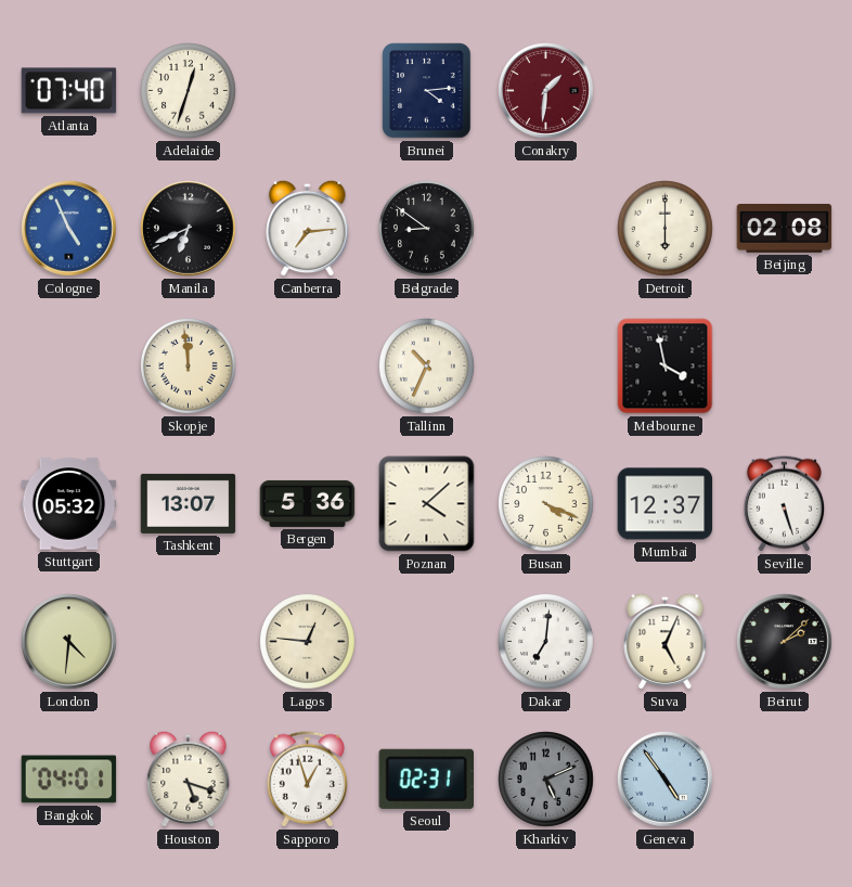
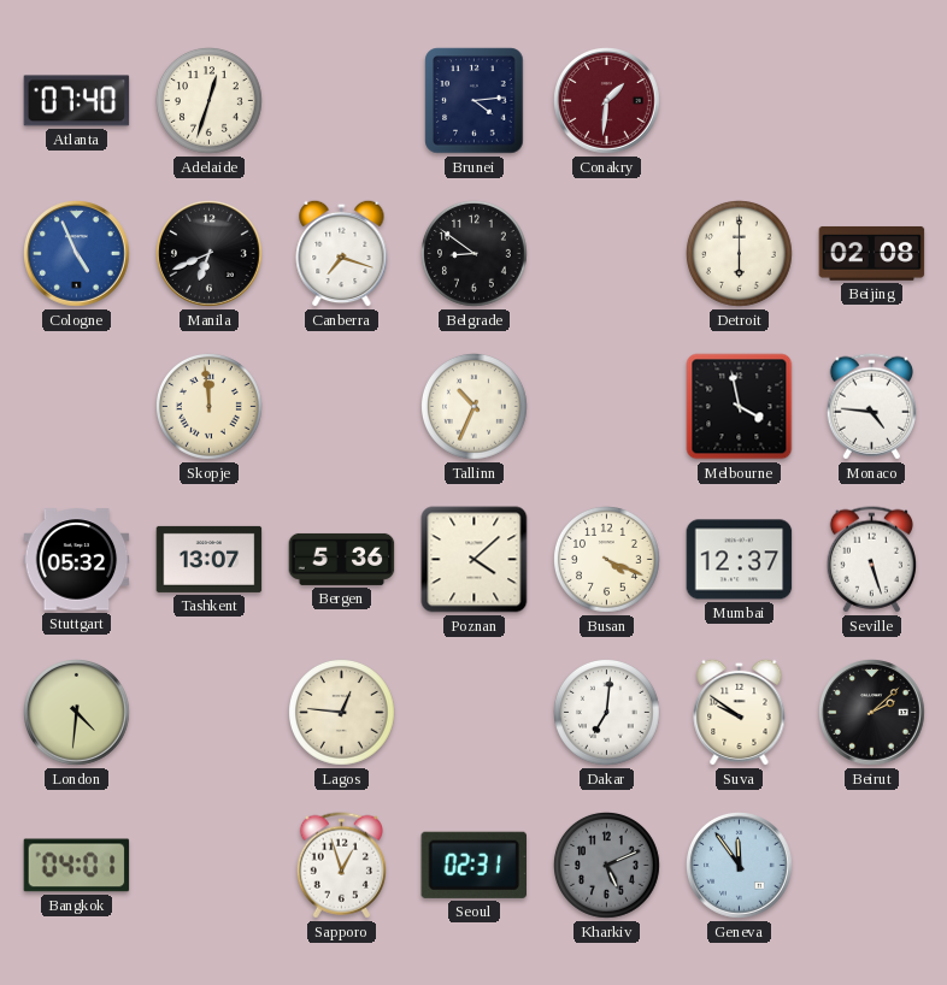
Canberra: 7:14 -> 7:18 (342, 253)
Monaco: none -> 4:46 (871, 407)
Suva: 5:04 -> 9:51 (740, 712)
Houston: 5:18 -> none (189, 779)
Geneva: 4:54 -> 11:54 (740, 866)
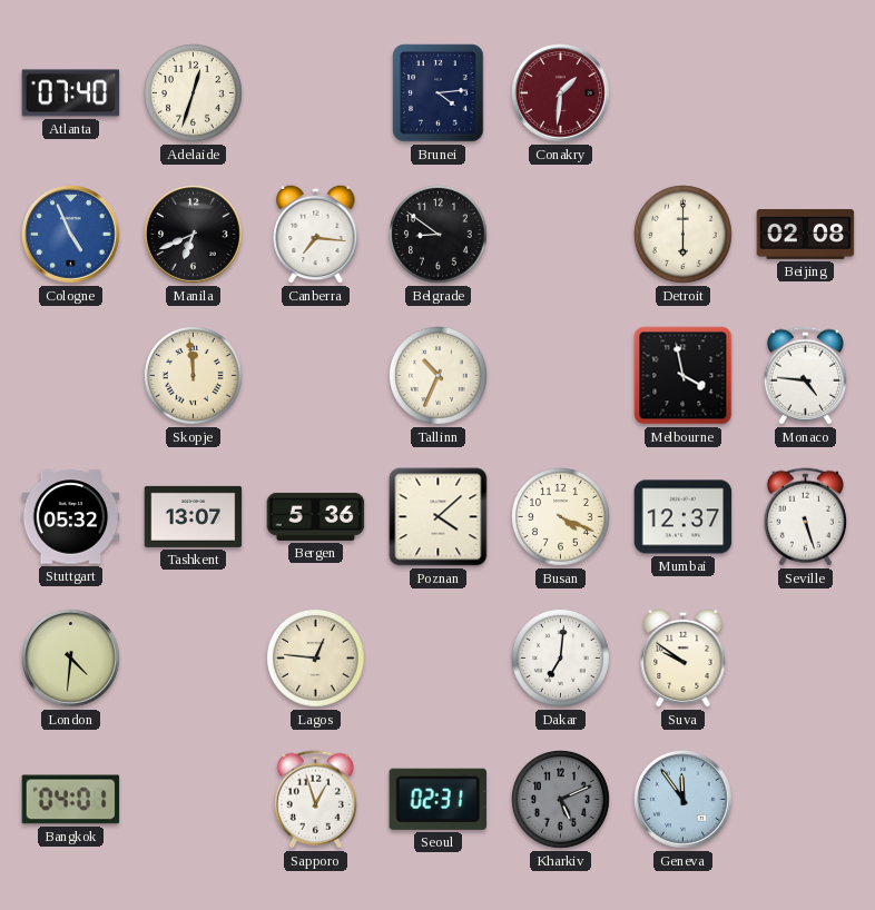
Canberra: 7:18 -> 7:16 (316, 234)
Beirut: 2:08 -> none (872, 713)
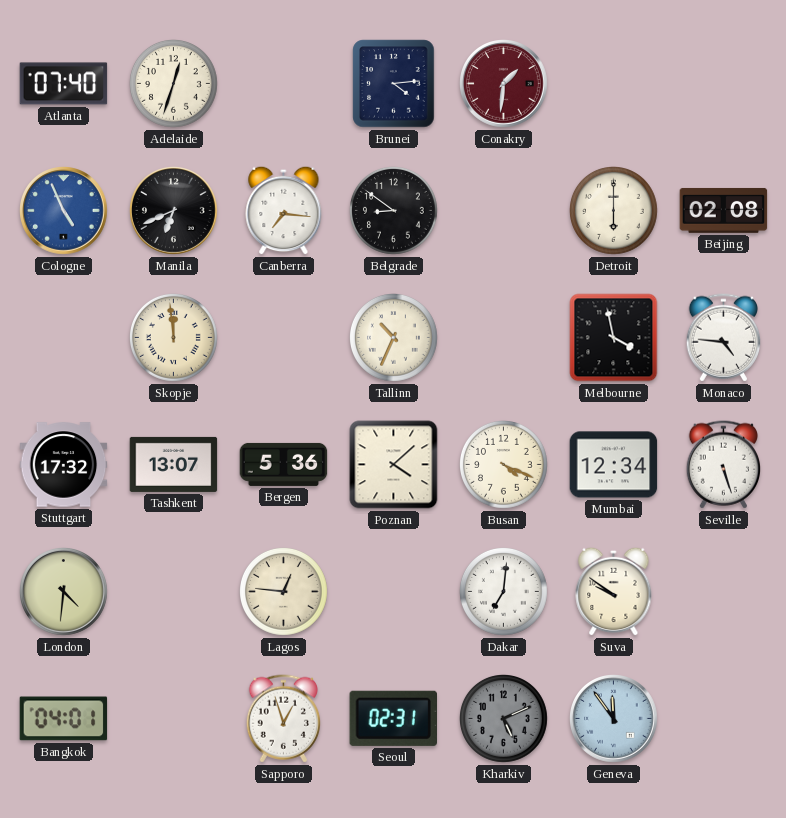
Stuttgart: 05:32 -> 17:32 (64, 465)
Mumbai: 12:37 -> 12:34 (614, 465)
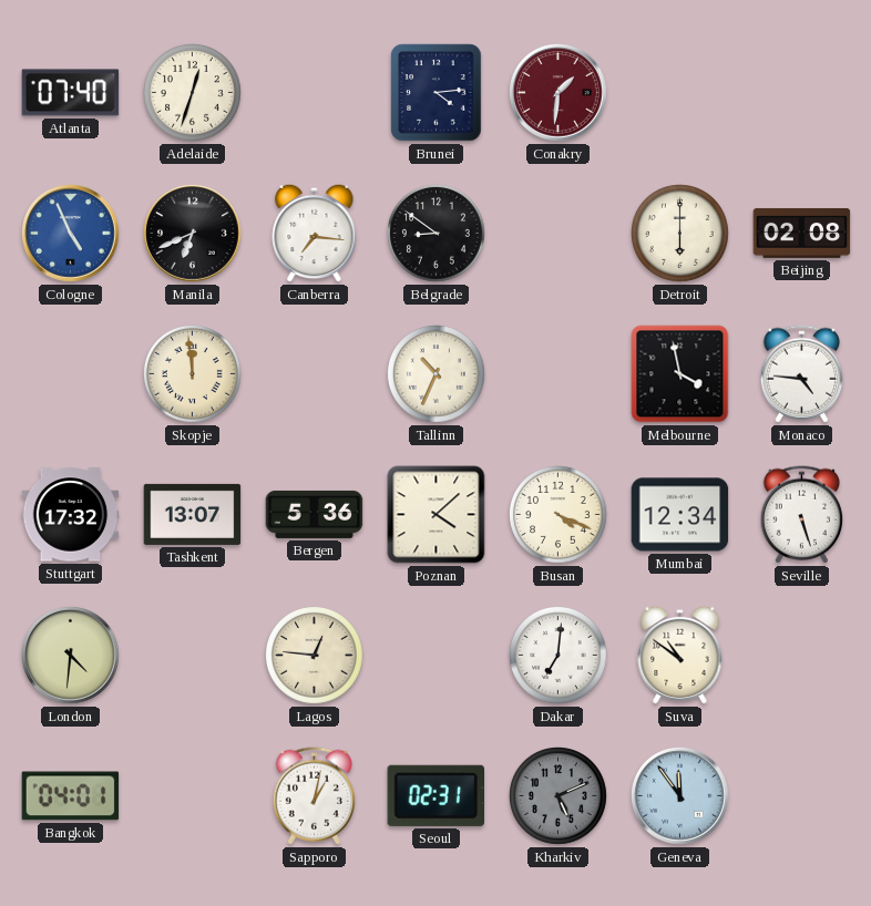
Suva: 9:51 -> 10:51 (680, 655)
Sapporo: 12:57 -> 1:02 (314, 796)
